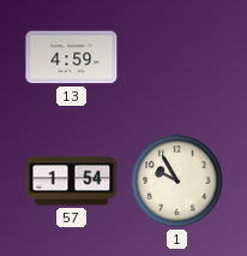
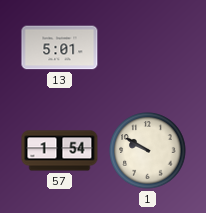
13: 4:59 -> 5:01 (60, 48)
1: 9:55 -> 9:50 (148, 151)
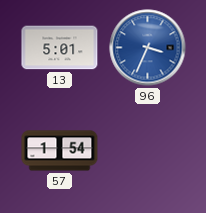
96: none -> 3:34 (148, 48)
1: 9:50 -> none (148, 151)
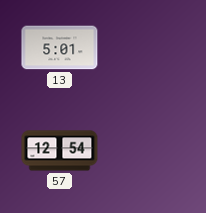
96: 3:34 -> none (148, 48)
57: 1:54 -> 12:54 (60, 151)
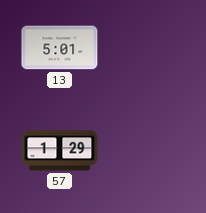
57: 12:54 -> 1:29 (60, 151)
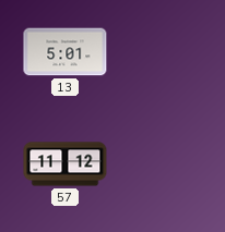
57: 1:29 -> 11:12 (66, 164)
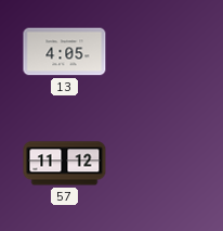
13: 5:01 -> 4:05 (65, 52)
